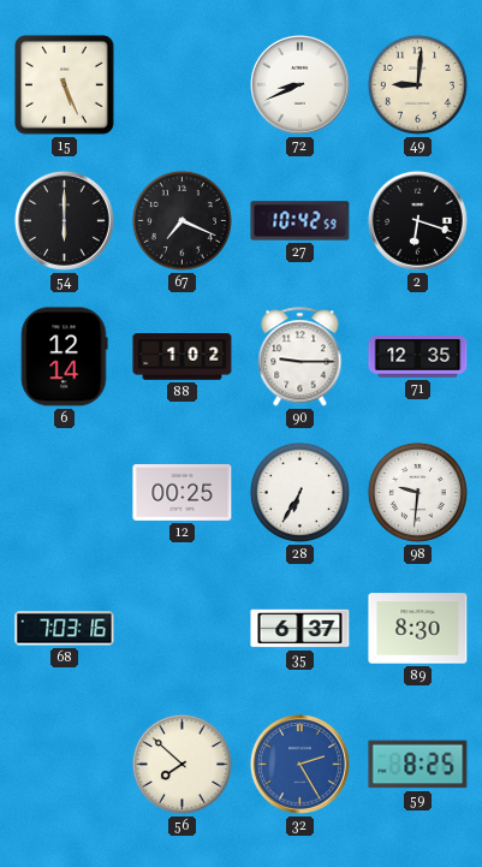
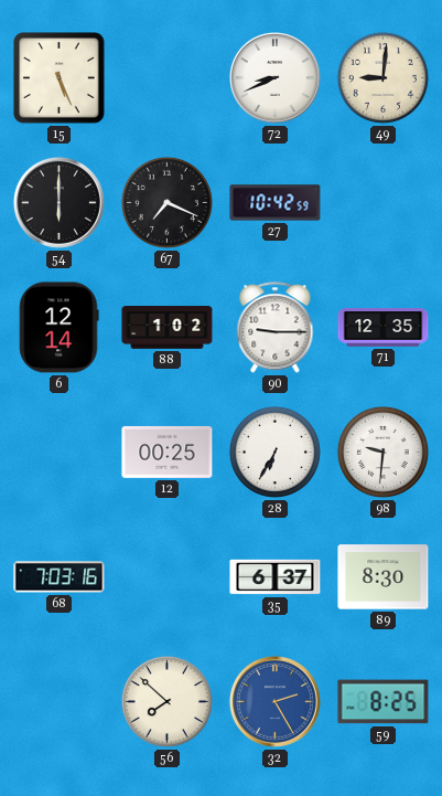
2: 6:18 -> none (417, 220)
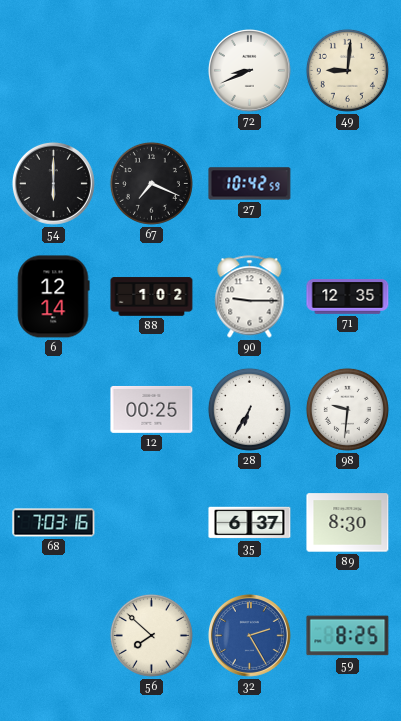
15: 5:26 -> none (60, 78)
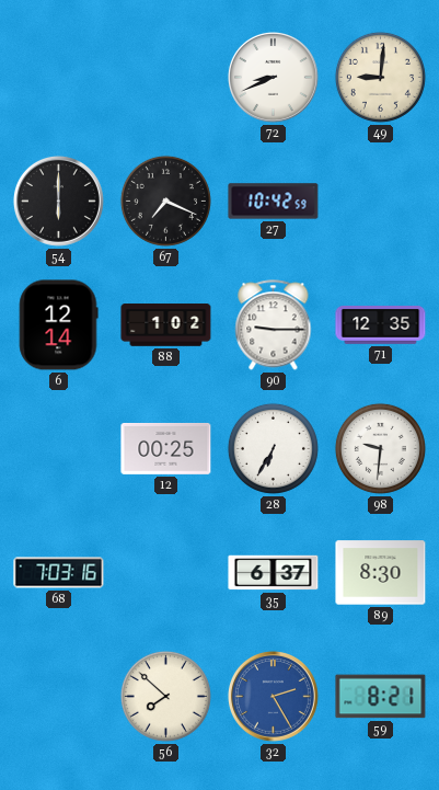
59: 8:25 -> 8:21 (381, 697)
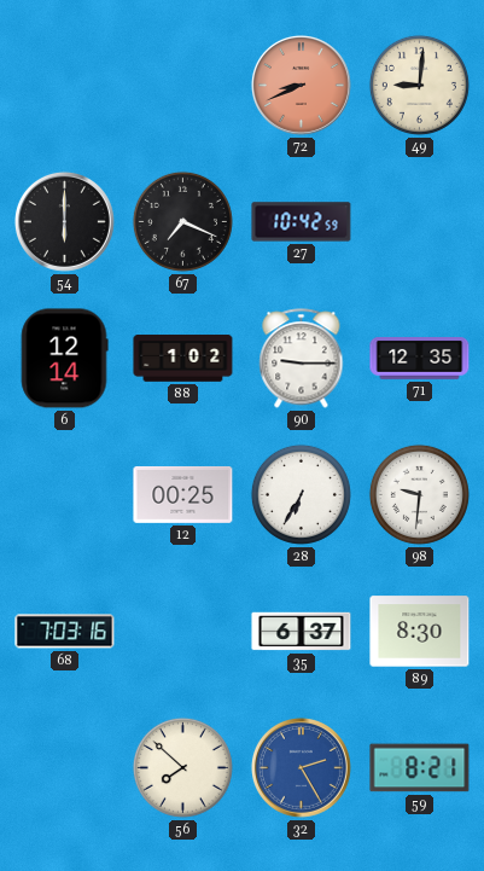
72 dial: white -> salmon (301, 85)
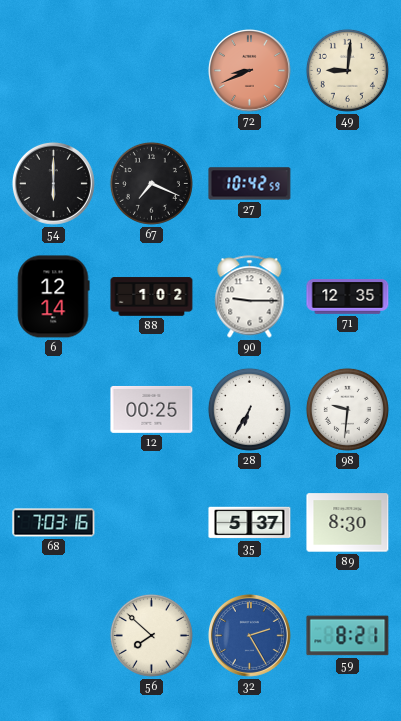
35: 6:37 -> 5:37 (250, 523)
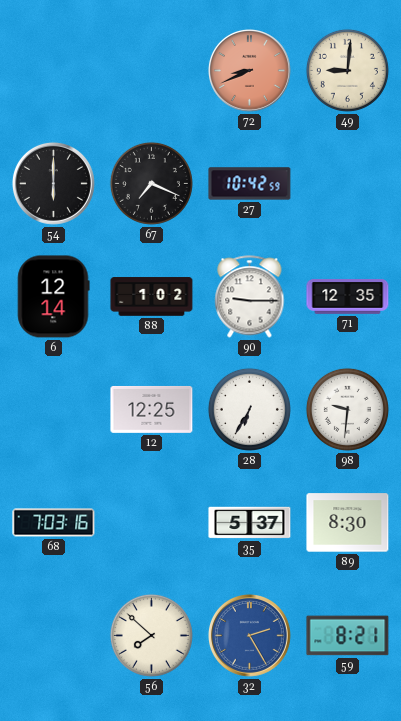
12: 00:25 -> 12:25 (152, 409)
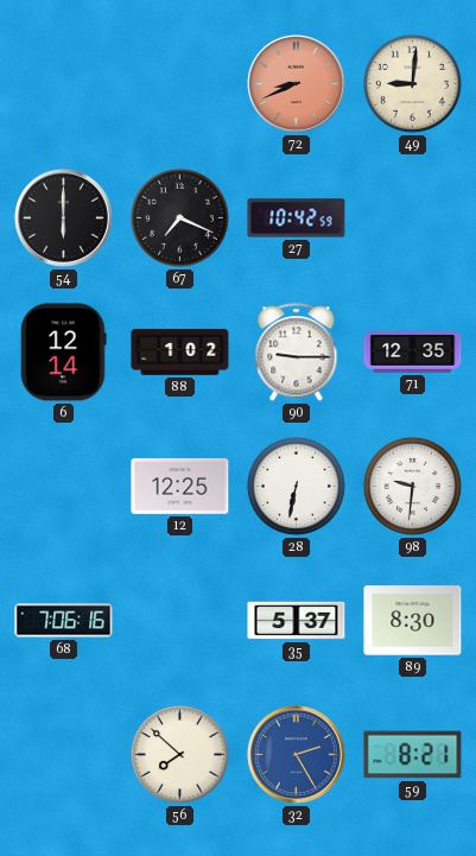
28: 6:35 -> 6:32 (296, 486)
68: 7:03 -> 7:06 (64, 621)
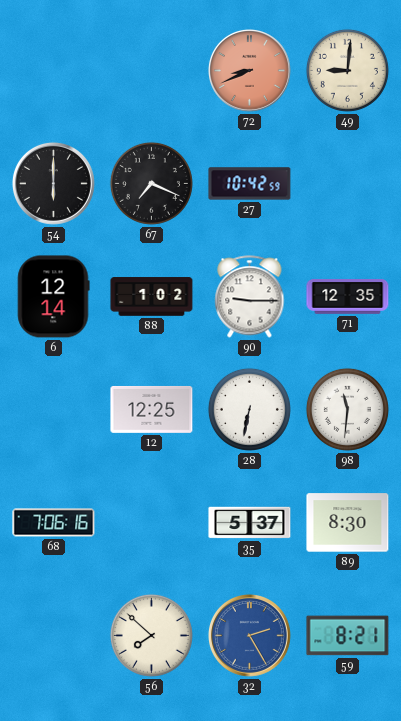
98: 9:31 -> 11:31 (347, 409)
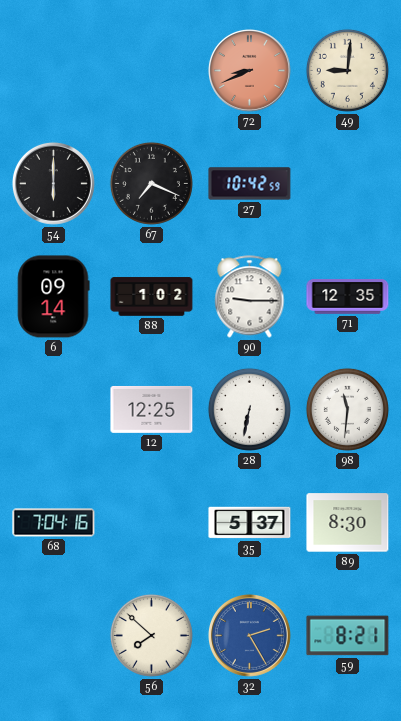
6: 12:14 -> 09:14 (53, 297)
68: 7:06 -> 7:04 (54, 523)
